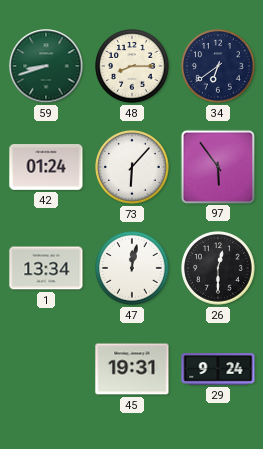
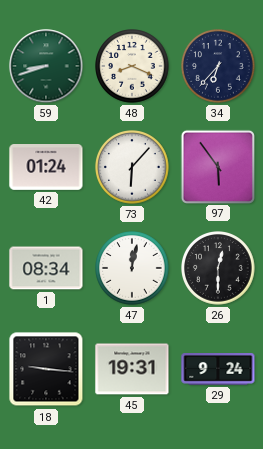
48: 8:15 -> 8:19 (133, 67)
34: 6:39 -> 6:37 (219, 67)
1: 13:34 -> 08:34 (46, 268)
18: none -> 9:16 (46, 369)
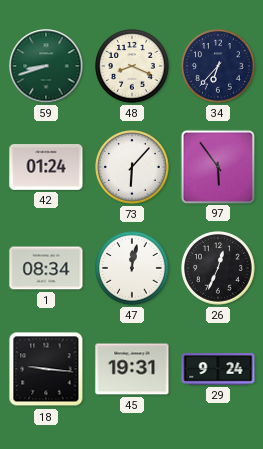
26: 12:30 -> 12:34 (219, 269)
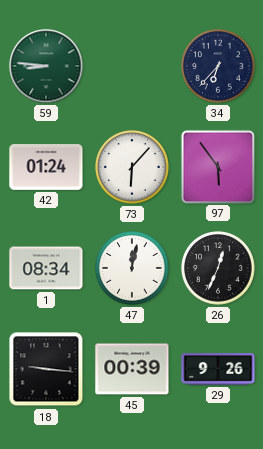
59: 8:42 -> 8:46 (46, 66)
48: 8:19 -> none (133, 67)
45: 19:31 -> 00:39 (132, 369)
29: 9:24 -> 9:26 (218, 370)
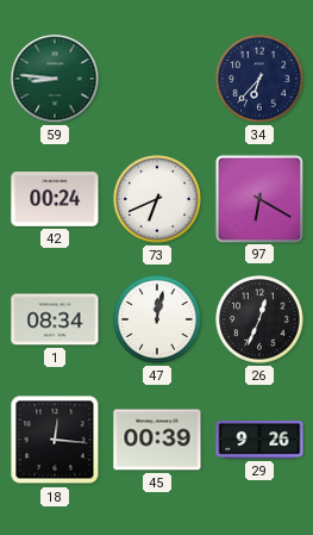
42: 01:24 -> 00:24 (55, 200)
73: 6:07 -> 6:41 (158, 200)
97: 5:54 -> 6:20 (258, 198)
18: 9:16 -> 12:16 (55, 440)
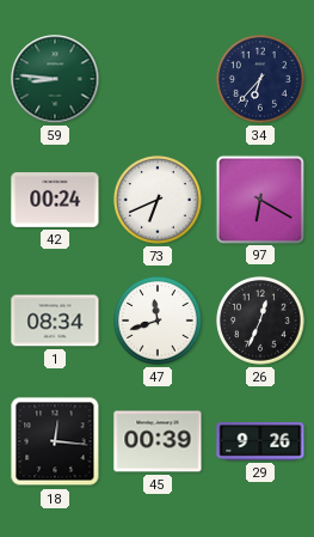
47: 12:02 -> 11:42 (159, 322)
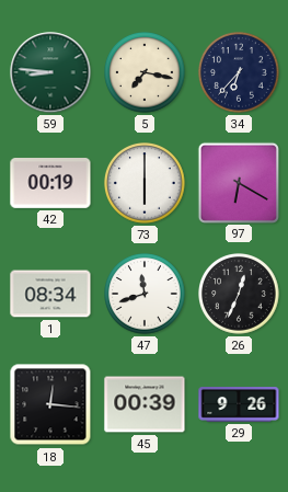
5: none -> 7:17 (146, 73)
42: 00:24 -> 00:19 (50, 184)
73: 6:41 -> 6:00 (146, 184)
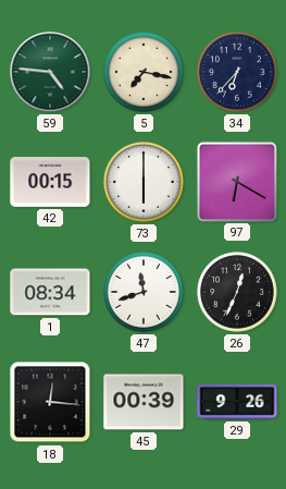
59: 8:46 -> 4:46 (50, 72)
42: 00:19 -> 00:15 (50, 183)
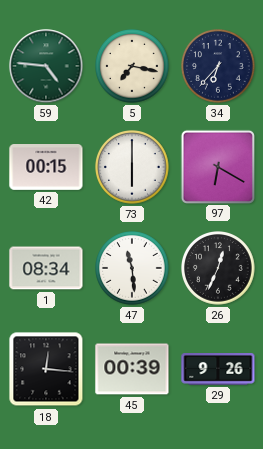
47: 11:42 -> 11:29 (133, 269)
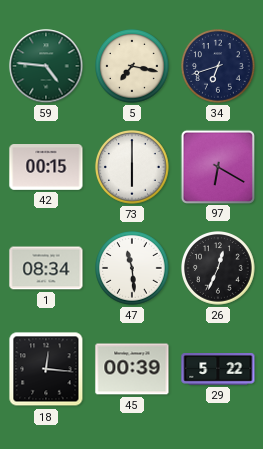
34: 6:37 -> 6:42 (219, 67)
29: 9:26 -> 5:22 (218, 370)
